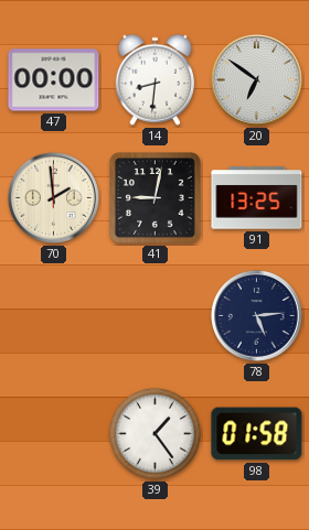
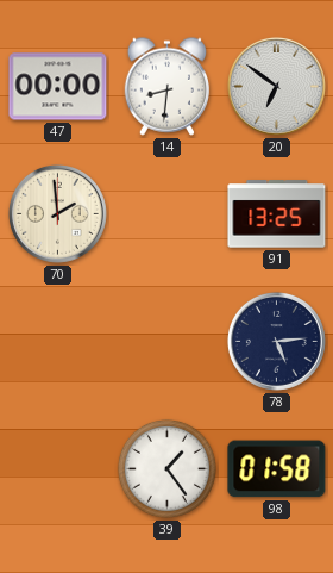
41: 9:02 -> none (156, 198)
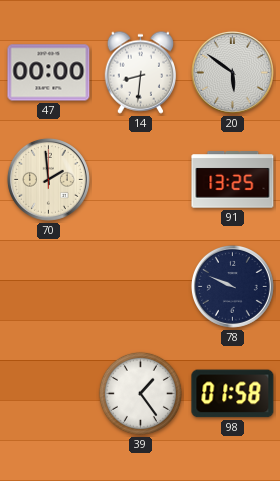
20: 6:51 -> 5:51 (232, 72)
78: 5:14 -> 9:49 (232, 286)
